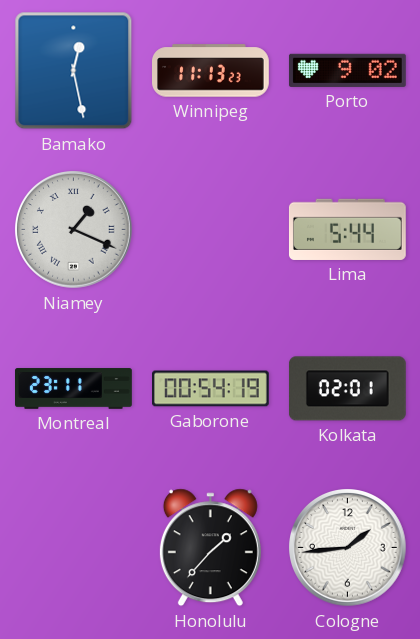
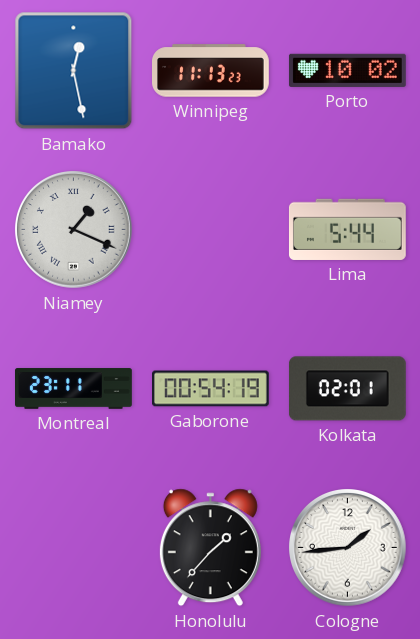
Porto: 9:02 -> 10:02 (347, 70)
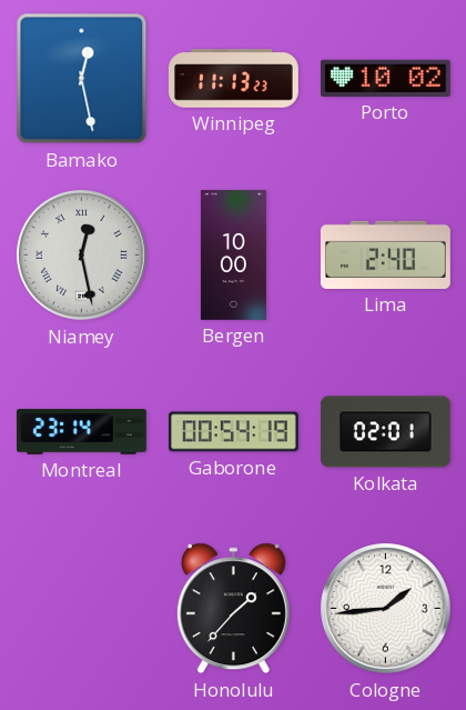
Niamey: 1:19 -> 12:28 (82, 256)
Bergen: none -> 10:00 (233, 256)
Lima: 5:44 -> 2:40 (385, 254)
Montreal: 23:11 -> 23:14 (82, 432)
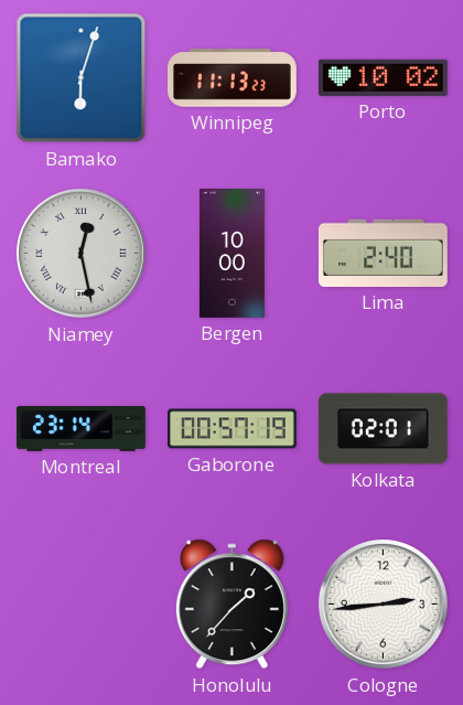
Bamako: 12:28 -> 6:03 (82, 78)
Gaborone: 00:54 -> 00:57 (233, 429)
Cologne: 1:44 -> 2:44 (384, 605)
